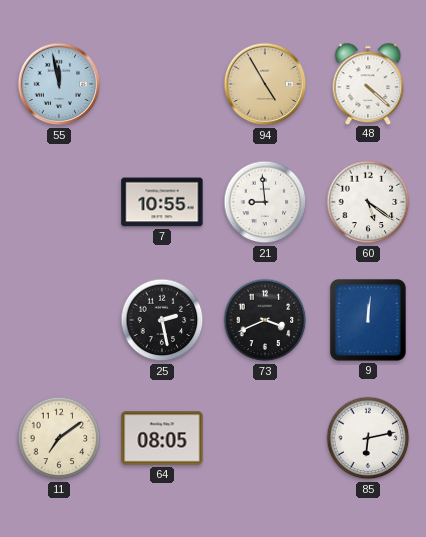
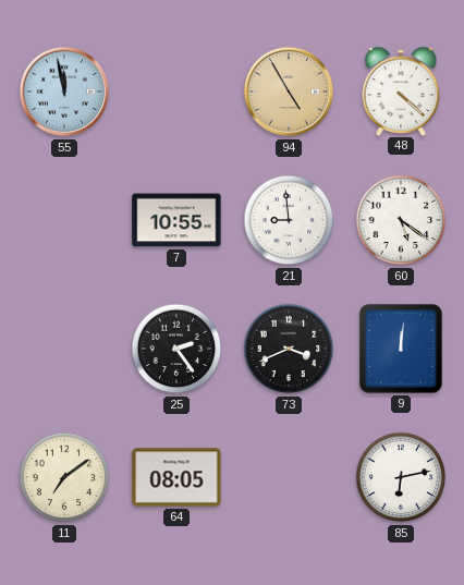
25: 2:28 -> 2:24 (176, 349)
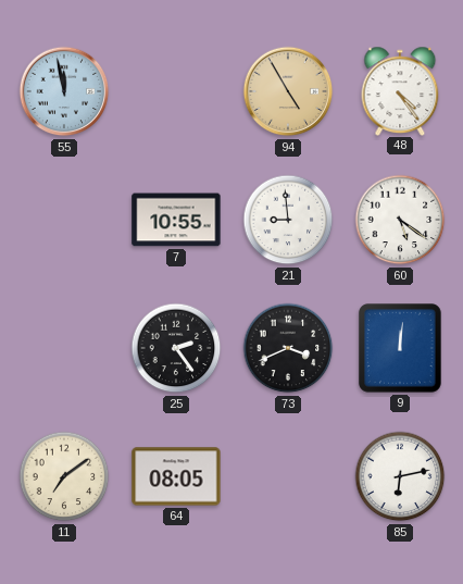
48: 4:22 -> 4:24 (400, 90)
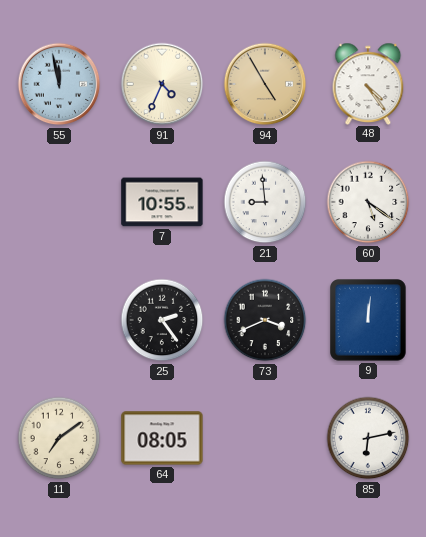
91: none -> 4:34 (162, 84)
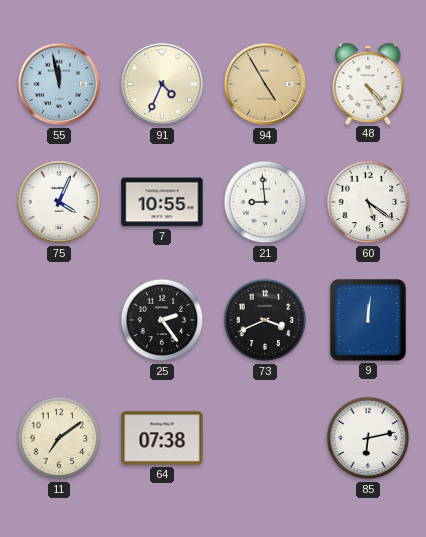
75: none -> 4:04 (59, 202)
64: 08:05 -> 07:38 (162, 438)
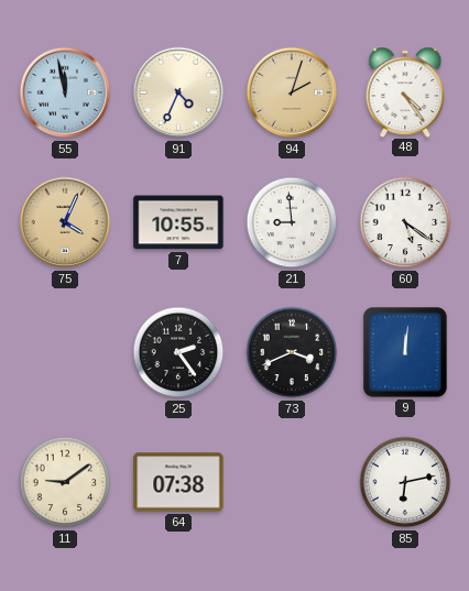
94: 4:55 -> 2:03 (292, 92)
75 dial: white -> champagne (65, 222)
11: 7:09 -> 9:09 (65, 482)
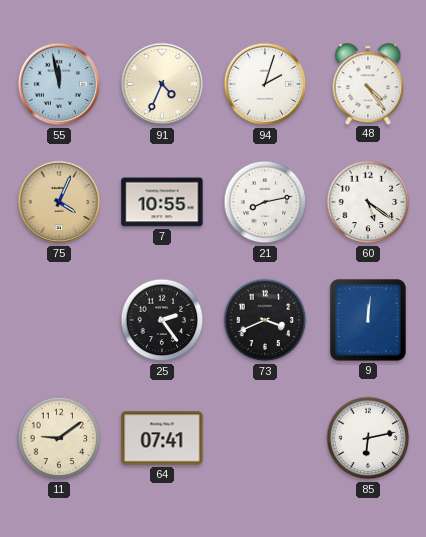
94 dial: champagne -> white (265, 84)
21: 8:59 -> 8:13 (265, 202)
64: 07:38 -> 07:41 (162, 438)
